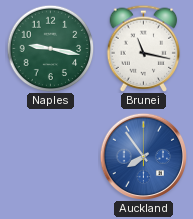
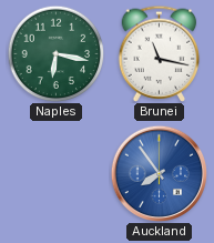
Naples: 9:17 -> 6:17 (55, 53)
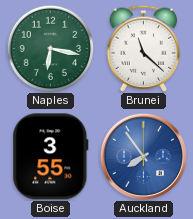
Brunei: 11:17 -> 11:22 (144, 48)
Boise: none -> 3:55 (51, 157)
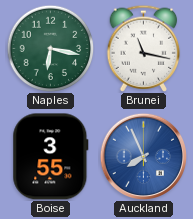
Brunei: 11:22 -> 11:17 (144, 48)
Auckland: 7:54 -> 7:56 (143, 156)
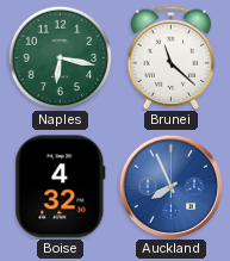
Brunei: 11:17 -> 11:22 (172, 57)
Boise: 3:55 -> 4:32 (61, 187)
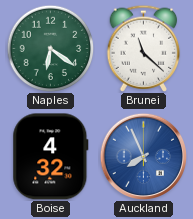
Naples: 6:17 -> 6:21 (50, 48)
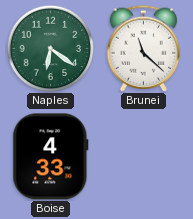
Boise: 4:32 -> 4:33 (51, 157)
Auckland: 7:56 -> none (143, 156)
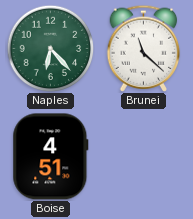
Naples: 6:21 -> 6:23 (50, 48)
Boise: 4:33 -> 4:51 (51, 157)
